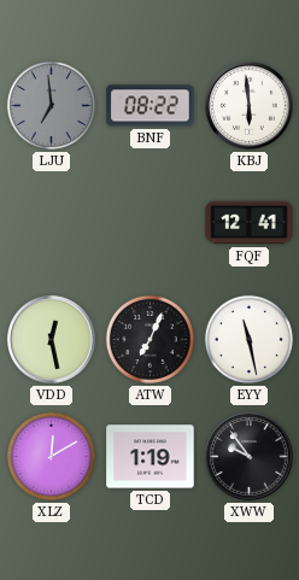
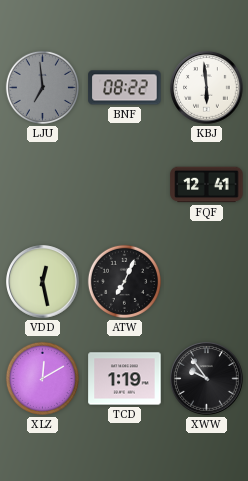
EYY: 11:28 -> none (248, 339)
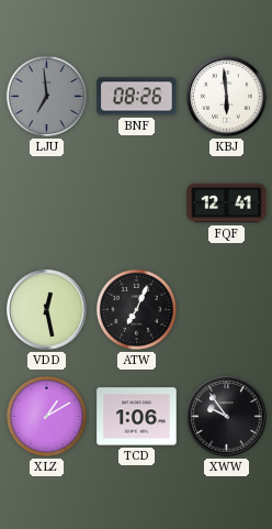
BNF: 08:22 -> 08:26 (137, 97)
XLZ: 12:10 -> 1:10 (46, 416)
TCD: 1:19 -> 1:06 (137, 417)
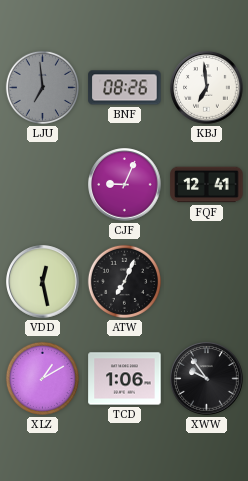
KBJ: 5:59 -> 6:59 (207, 88)
CJF: none -> 9:04 (125, 185)
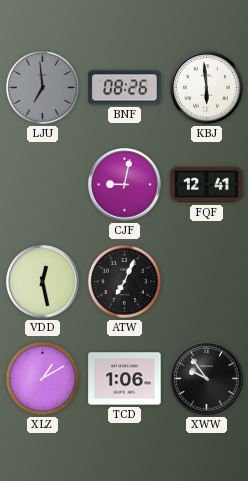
KBJ: 6:59 -> 5:59 (207, 88)
CJF: 9:04 -> 9:02 (125, 185)
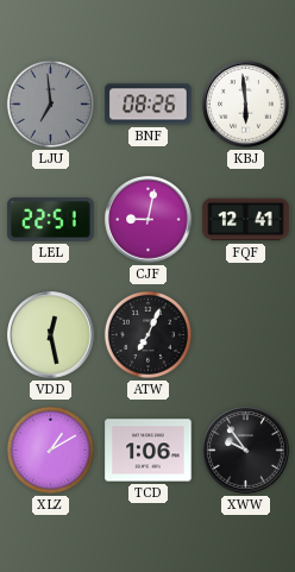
LEL: none -> 22:51 (51, 220)
